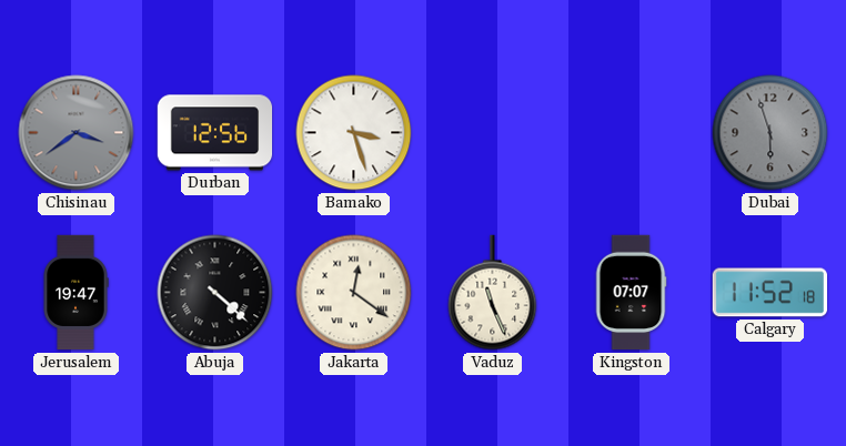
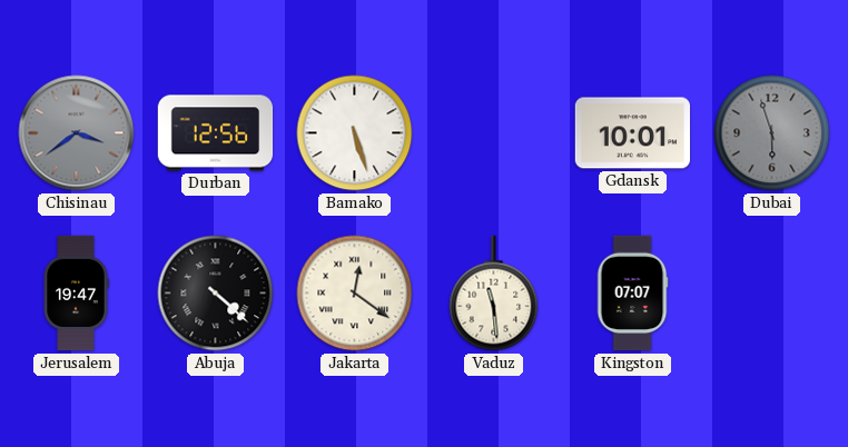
Bamako: 3:27 -> 5:27 (355, 133)
Gdansk: none -> 10:01 (632, 133)
Vaduz: 11:26 -> 11:29 (494, 294)
Calgary: 11:52 -> none (769, 293)
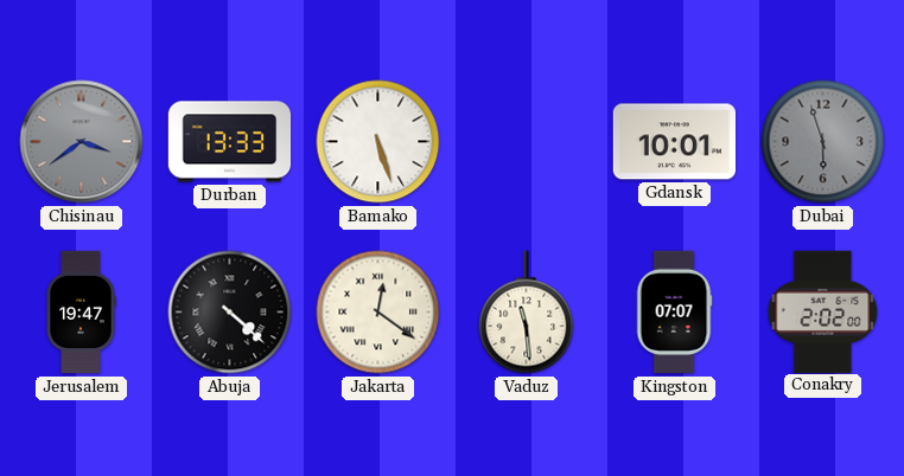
Durban: 12:56 -> 13:33 (230, 142)
Conakry: none -> 2:02 (823, 311)
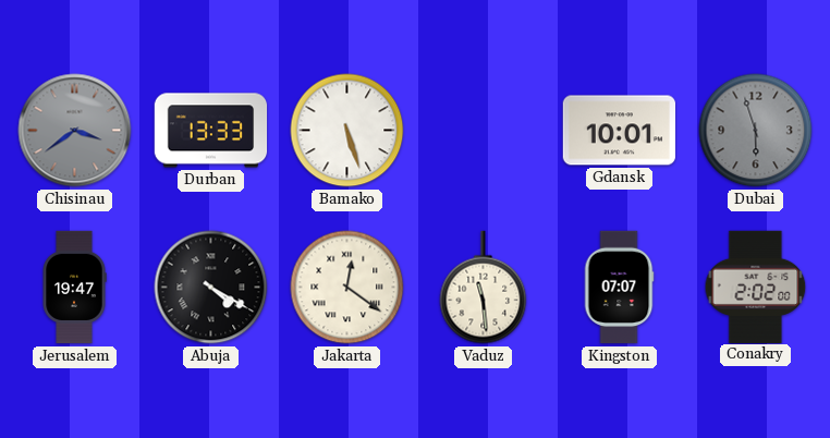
Abuja: 4:22 -> 4:20 (211, 288)
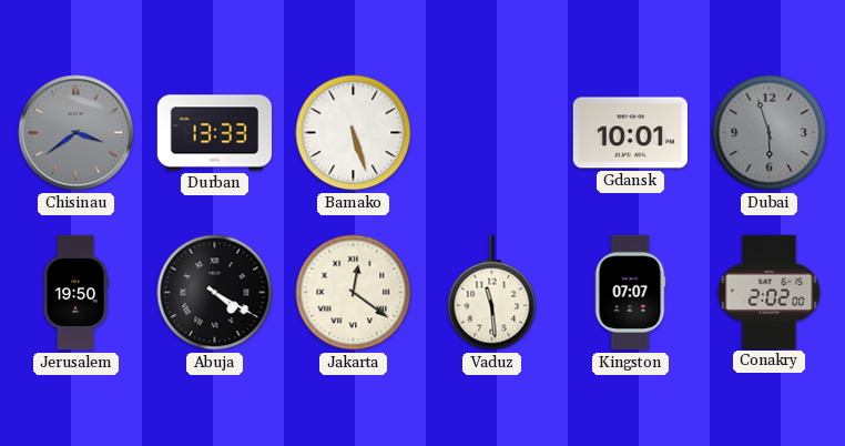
Jerusalem: 19:47 -> 19:50 (75, 293)
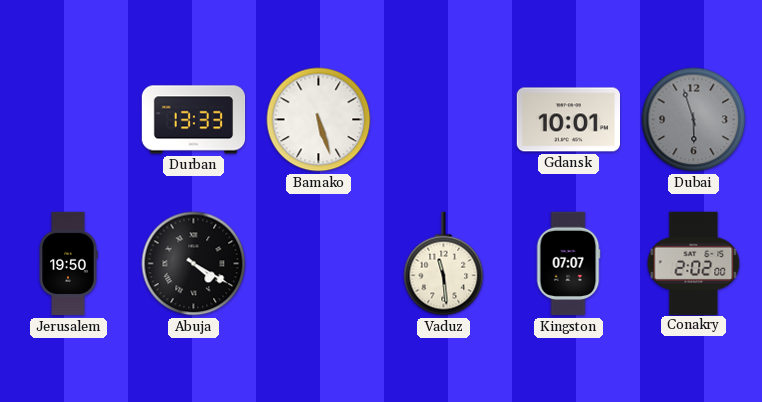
Chisinau: 3:39 -> none (77, 133)
Jakarta: 12:21 -> none (354, 293)
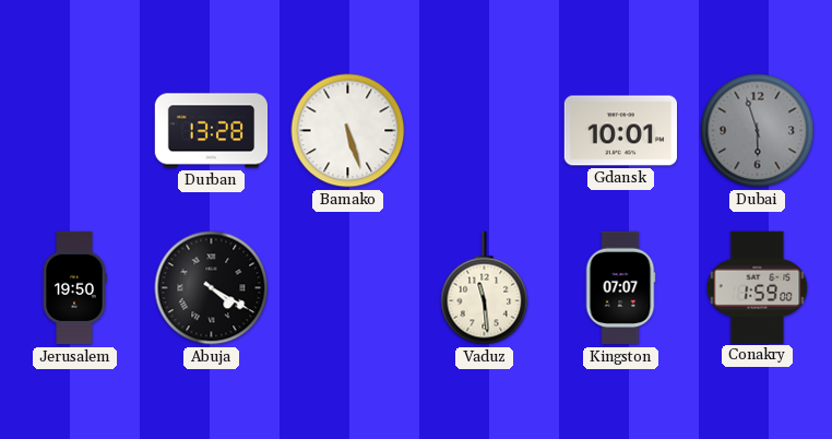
Durban: 13:33 -> 13:28 (212, 131)
Conakry: 2:02 -> 1:59 (758, 287)
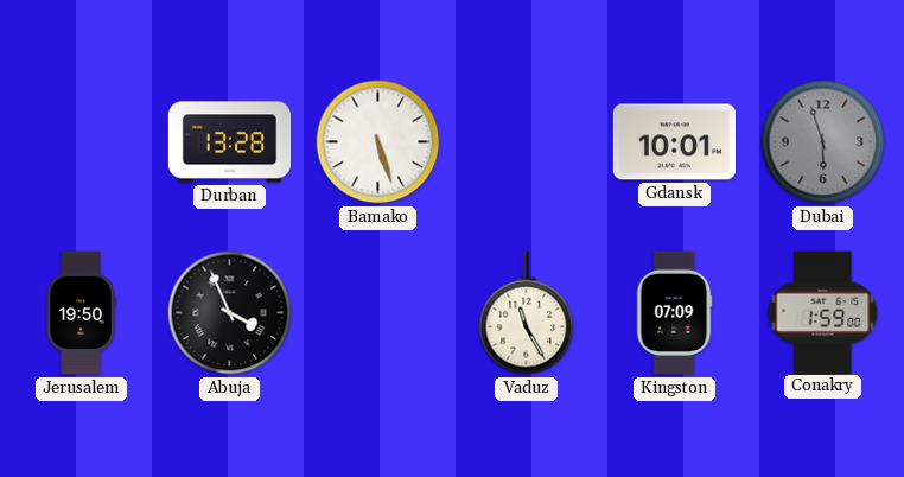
Abuja: 4:20 -> 3:56 (230, 313)
Vaduz: 11:29 -> 11:25 (527, 313)
Kingston: 07:07 -> 07:09 (674, 313)
